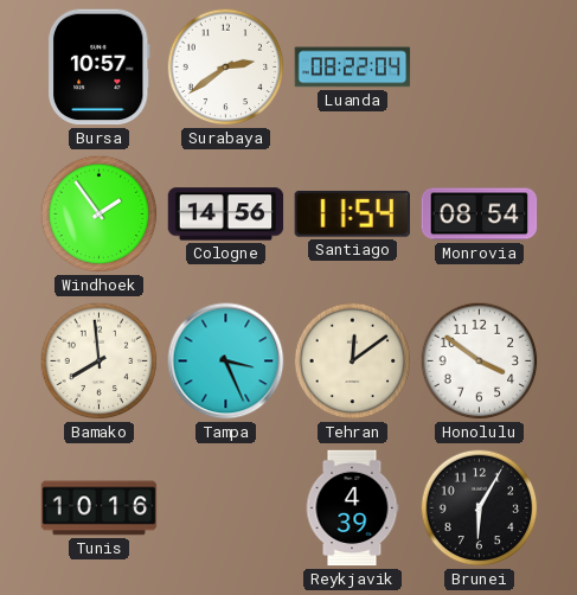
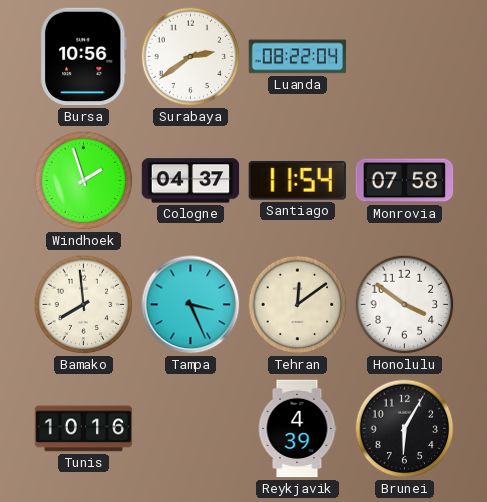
Bursa: 10:57 -> 10:56 (83, 57)
Windhoek: 1:54 -> 1:57 (84, 181)
Cologne: 14:56 -> 04:37 (191, 181)
Monrovia: 08:54 -> 07:58 (405, 181)
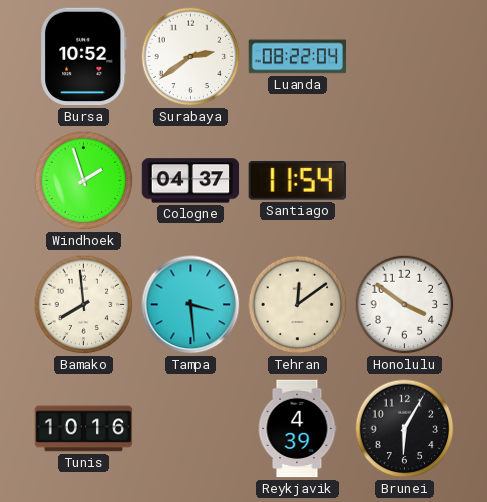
Bursa: 10:56 -> 10:52 (83, 57)
Monrovia: 07:58 -> none (405, 181)
Tampa: 3:26 -> 3:29 (191, 305)
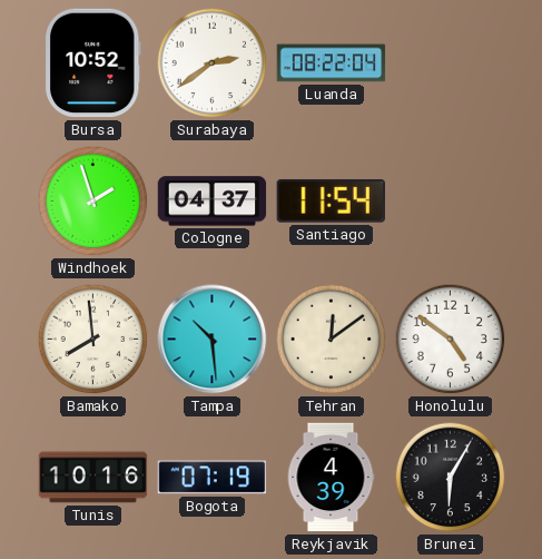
Tampa: 3:29 -> 10:29 (213, 340)
Honolulu: 3:51 -> 4:51 (451, 340)
Bogota: none -> 07:19 (213, 478)
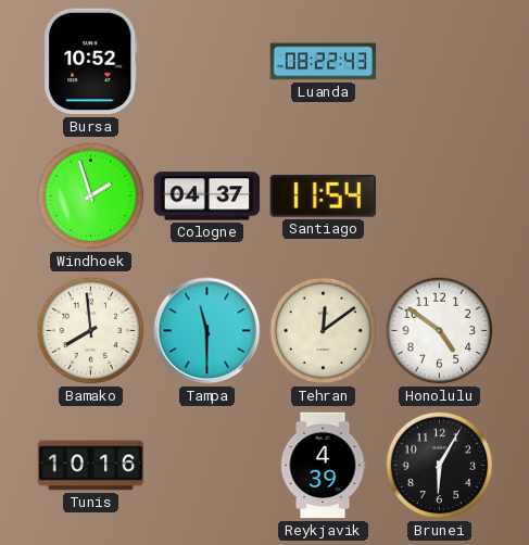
Surabaya: 2:39 -> none (213, 63)
Luanda: 08:22:04 -> 08:22:43 (324, 62)
Tampa: 10:29 -> 11:30 (207, 331)
Bogota: 07:19 -> none (213, 478)
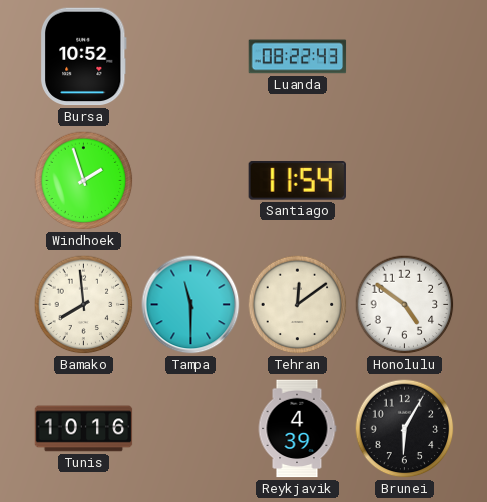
Cologne: 04:37 -> none (207, 197)
